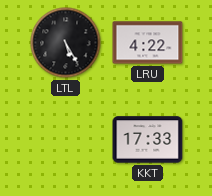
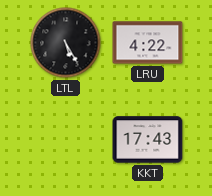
KKT: 17:33 -> 17:43 (148, 140)
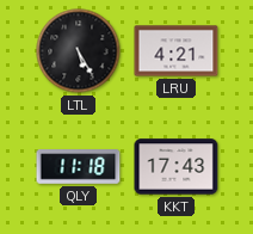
LRU: 4:22 -> 4:21 (177, 51)
QLY: none -> 11:18 (79, 167)
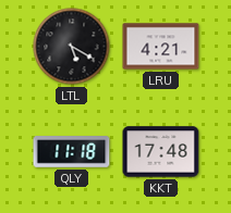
LTL: 5:25 -> 5:20 (72, 47)
KKT: 17:43 -> 17:48 (161, 152)
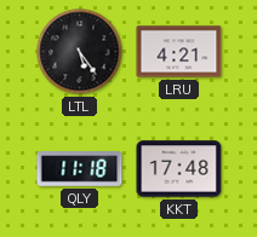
LTL: 5:20 -> 5:24 (80, 52)
